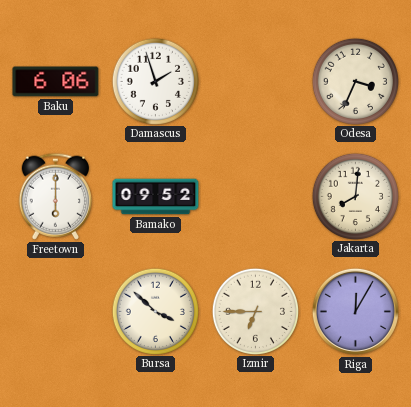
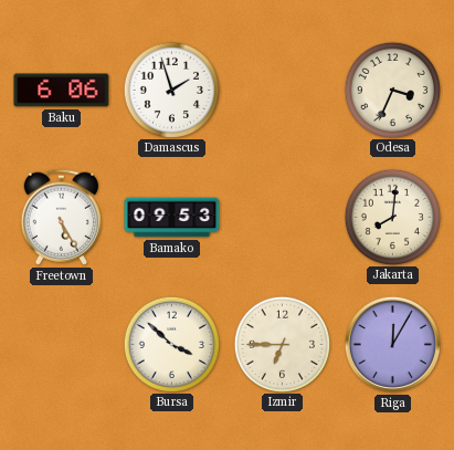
Freetown: 6:00 -> 5:25 (61, 217)
Bamako: 09:52 -> 09:53 (172, 218)
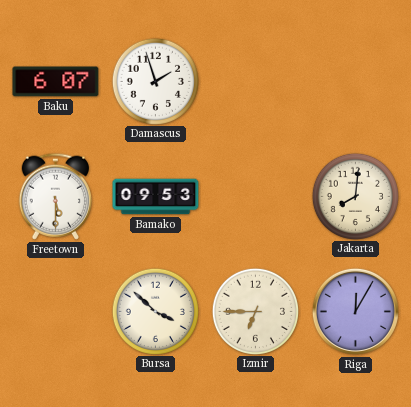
Baku: 6:06 -> 6:07 (56, 82)
Odesa: 3:34 -> none (392, 90)
Freetown: 5:25 -> 5:30 (55, 196)
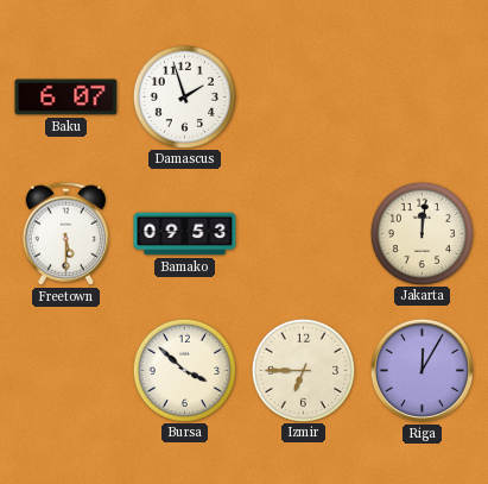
Jakarta: 8:01 -> 12:01 (422, 233)
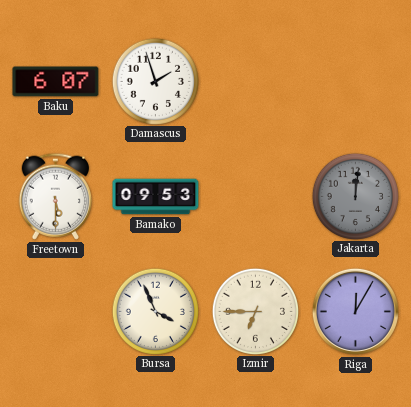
Jakarta dial: cream -> grey (355, 196)
Bursa: 3:52 -> 3:56 (155, 311)
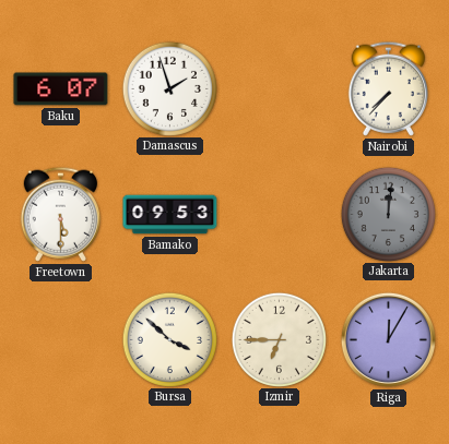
Nairobi: none -> 7:37 (388, 88)
Bursa: 3:56 -> 3:52 (169, 339)
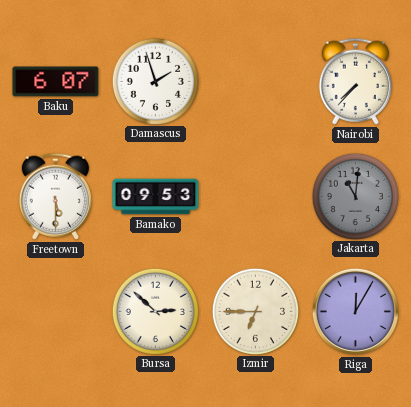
Jakarta: 12:01 -> 11:01 (355, 196)
Bursa: 3:52 -> 2:52 (155, 311)
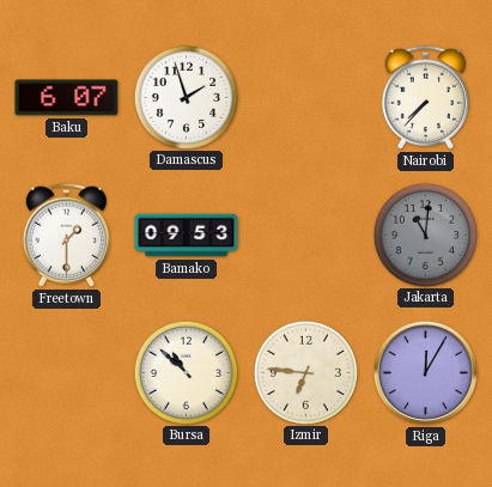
Freetown: 5:30 -> 1:30 (66, 235)
Bursa: 2:52 -> 10:52 (186, 372)
Izmir: 6:45 -> 6:46 (305, 372)
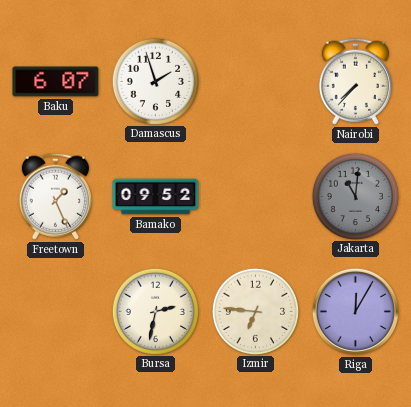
Freetown: 1:30 -> 1:26 (55, 196)
Bamako: 09:53 -> 09:52 (156, 197)
Bursa: 10:52 -> 2:32 (155, 311)
